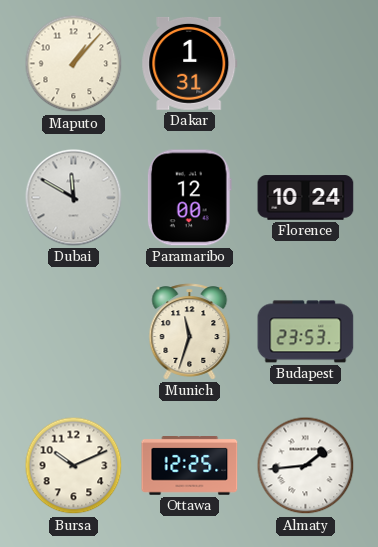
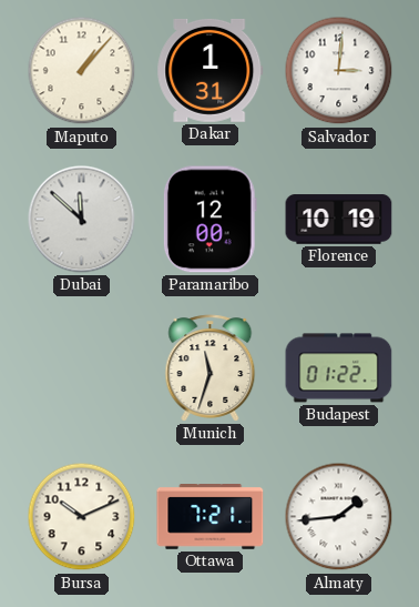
Salvador: none -> 3:01 (339, 71)
Dubai: 11:50 -> 11:52 (82, 220)
Florence: 10:24 -> 10:19 (339, 220)
Budapest: 23:53 -> 01:22 (339, 368)
Ottawa: 12:25 -> 7:21 (211, 517)
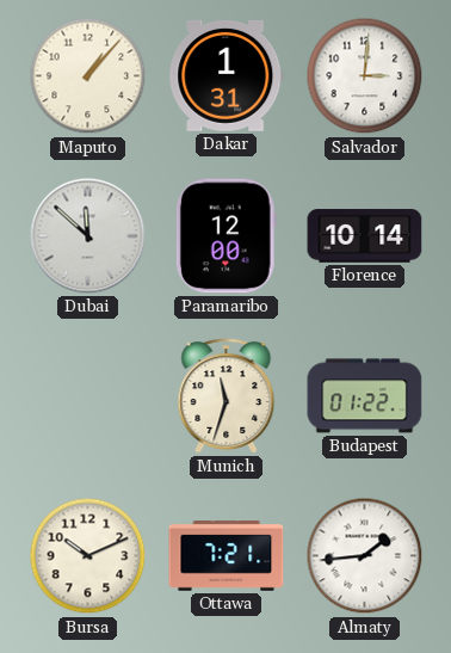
Florence: 10:19 -> 10:14 (365, 236)
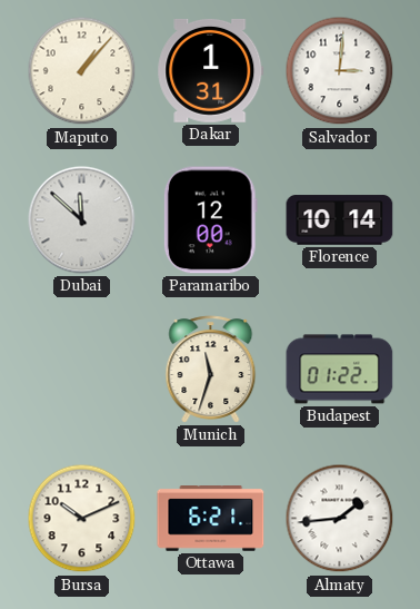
Ottawa: 7:21 -> 6:21 (211, 519)
